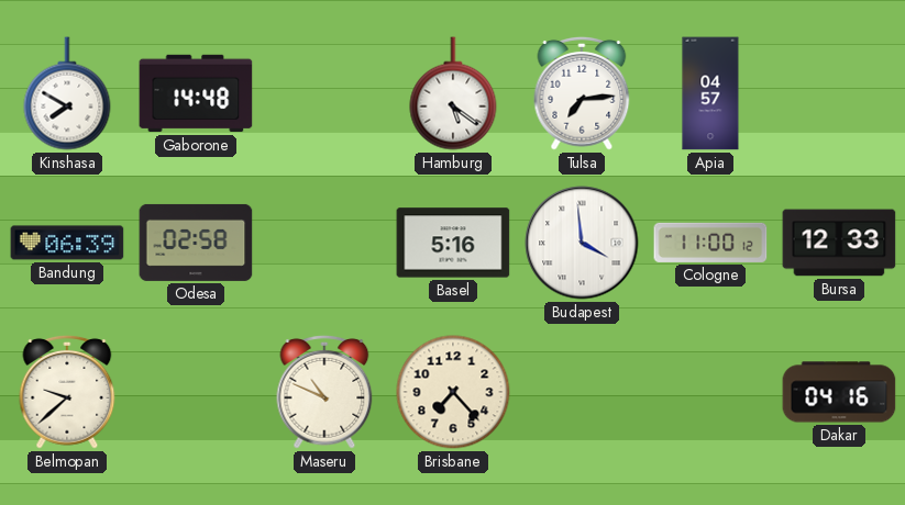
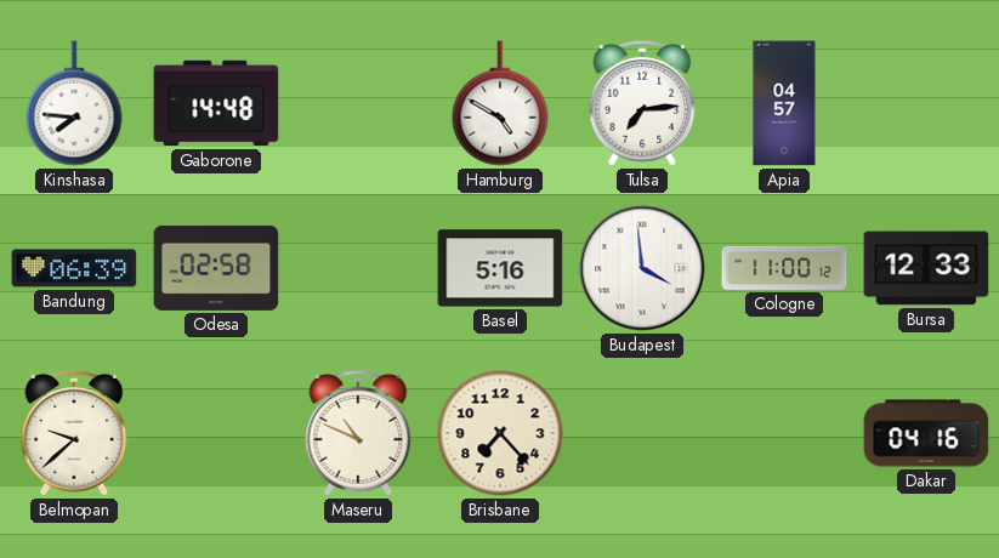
Kinshasa: 7:50 -> 7:46 (74, 103)
Hamburg: 5:21 -> 4:50 (500, 103)
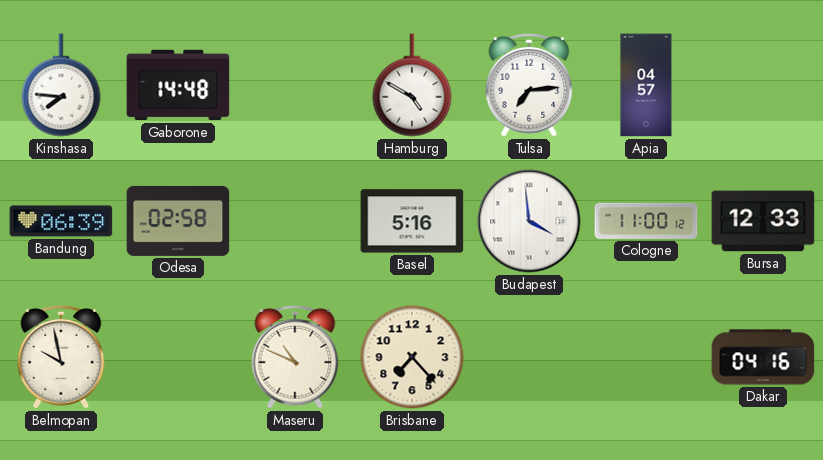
Belmopan: 9:38 -> 9:58 (61, 357)
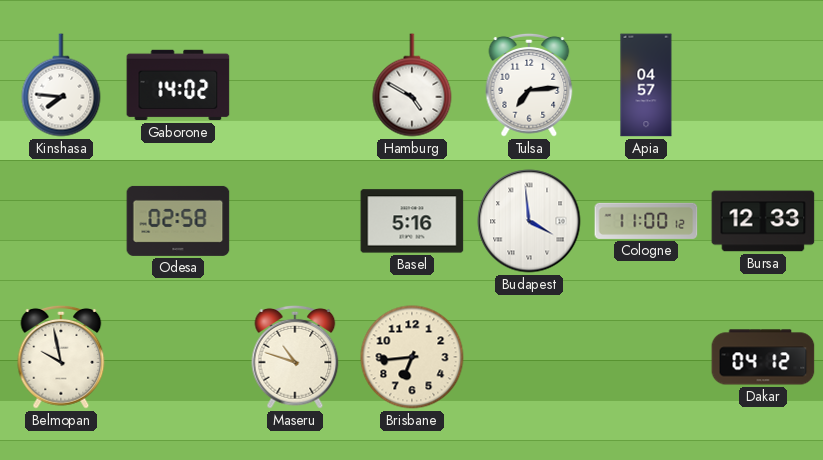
Gaborone: 14:48 -> 14:02 (178, 85)
Bandung: 06:39 -> none (61, 221)
Maseru: 10:49 -> 10:48 (295, 357)
Brisbane: 7:23 -> 6:44 (412, 357)
Dakar: 04:16 -> 04:12 (763, 357)
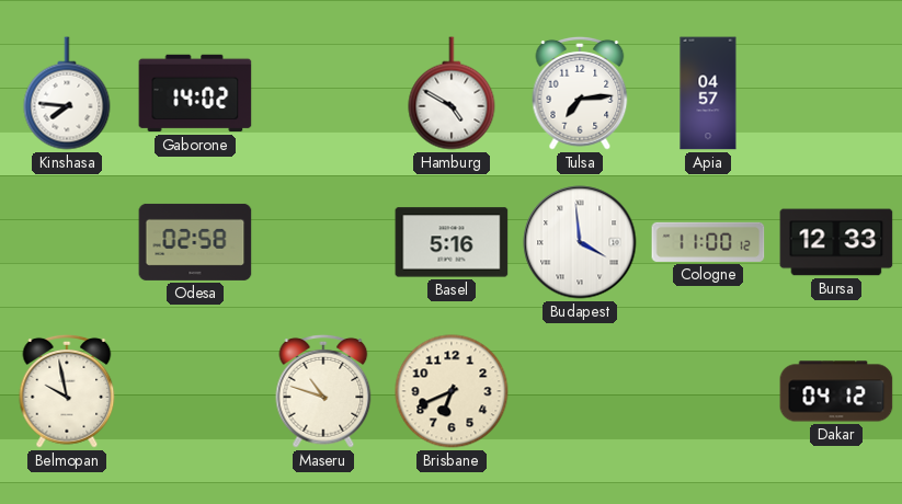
Brisbane: 6:44 -> 6:41 (452, 391)
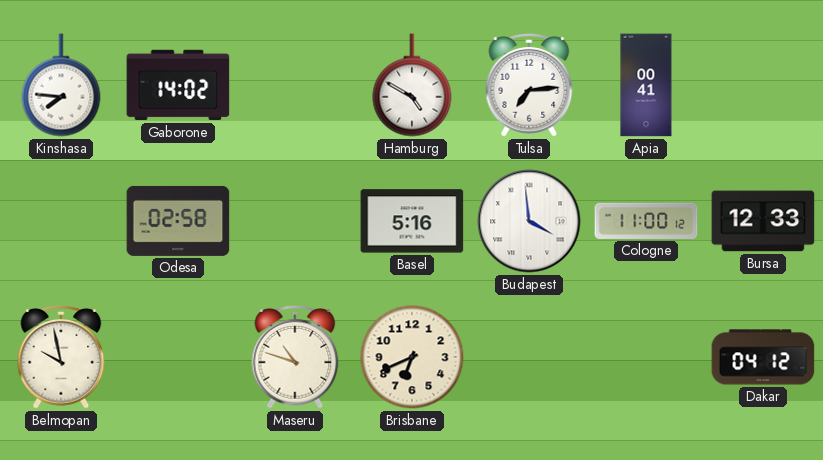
Apia: 04:57 -> 00:41 (646, 85)
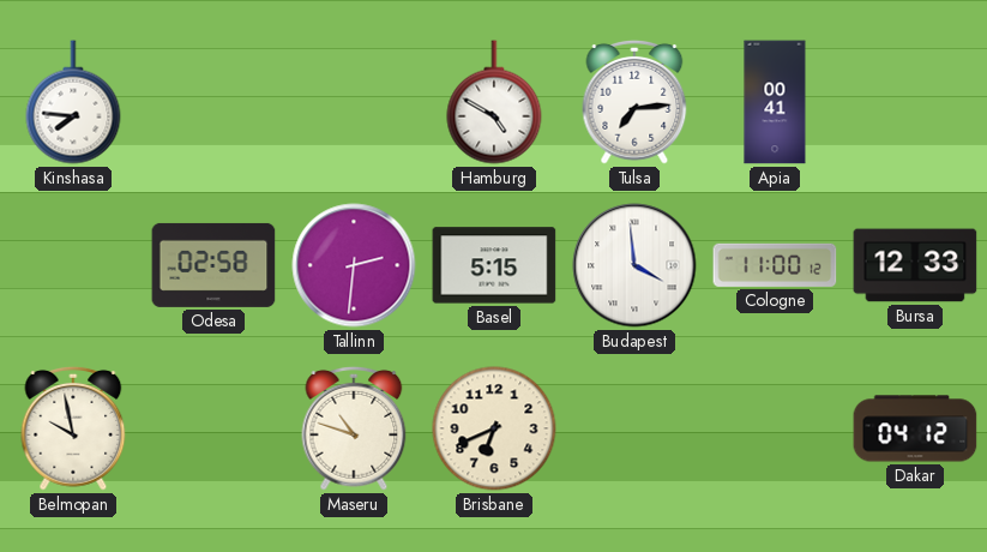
Gaborone: 14:02 -> none (178, 85)
Tallinn: none -> 2:31 (354, 265)
Basel: 5:16 -> 5:15 (494, 265)
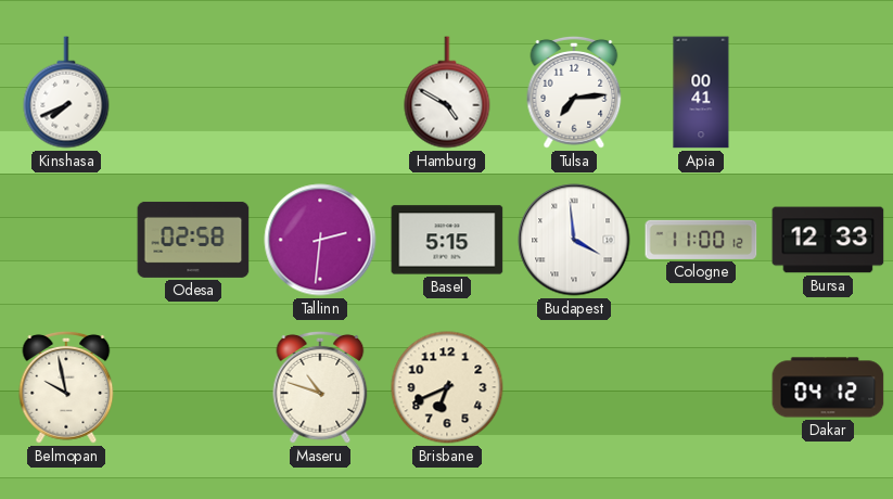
Kinshasa: 7:46 -> 7:41 (66, 92)
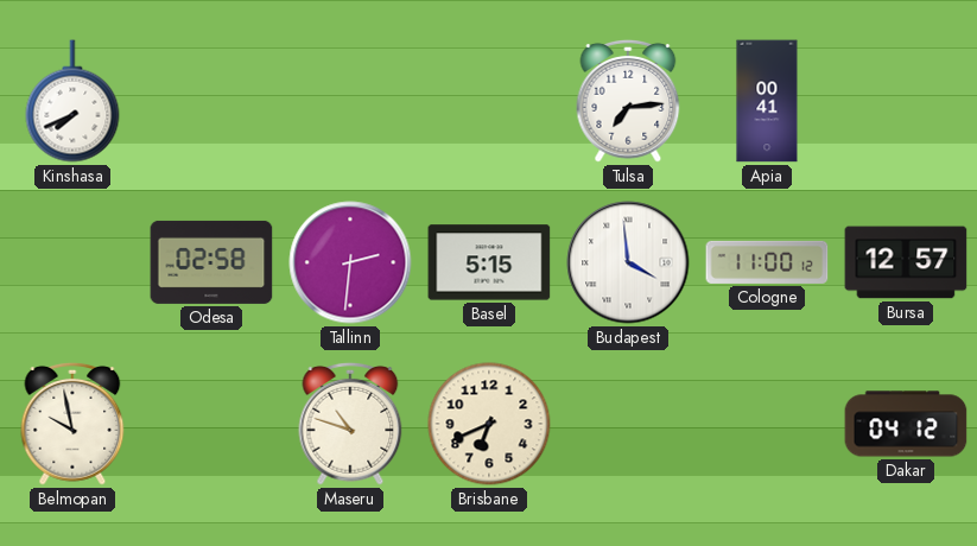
Hamburg: 4:50 -> none (447, 92)
Bursa: 12:33 -> 12:57 (906, 262)
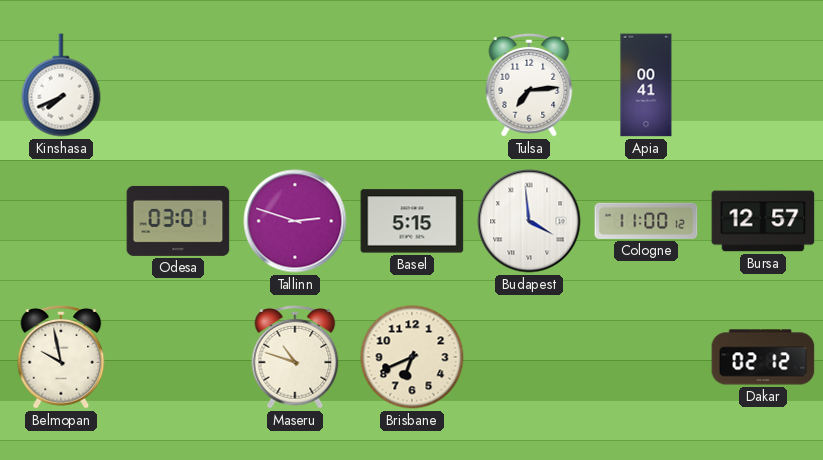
Odesa: 02:58 -> 03:01 (178, 221)
Tallinn: 2:31 -> 2:48 (295, 221)
Dakar: 04:12 -> 02:12 (763, 357)
